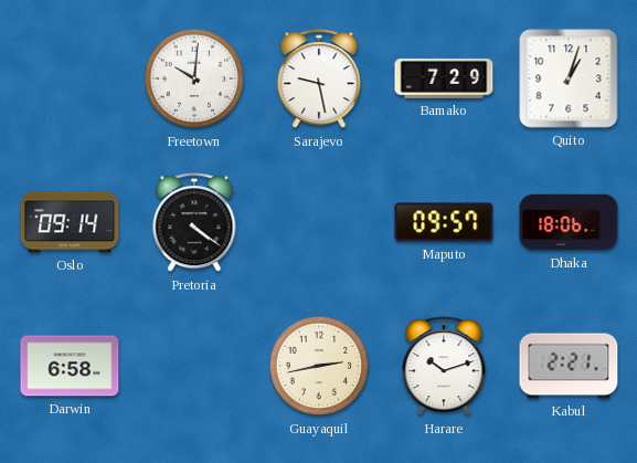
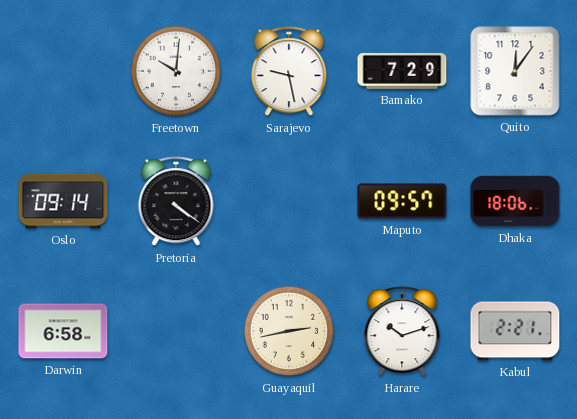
Quito: 1:03 -> 12:06 (515, 71)
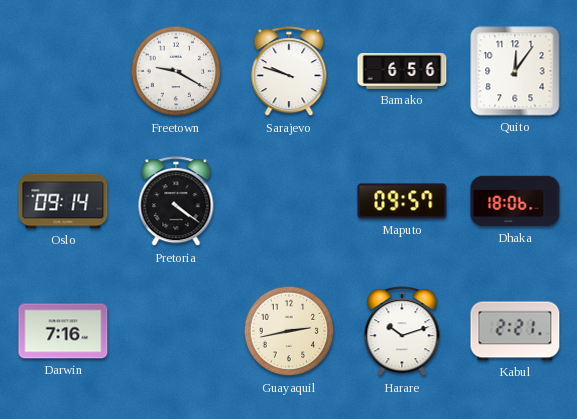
Freetown: 10:01 -> 9:20 (176, 71)
Sarajevo: 9:28 -> 9:48 (289, 72)
Bamako: 7:29 -> 6:56 (402, 71)
Darwin: 6:58 -> 7:16 (63, 331)
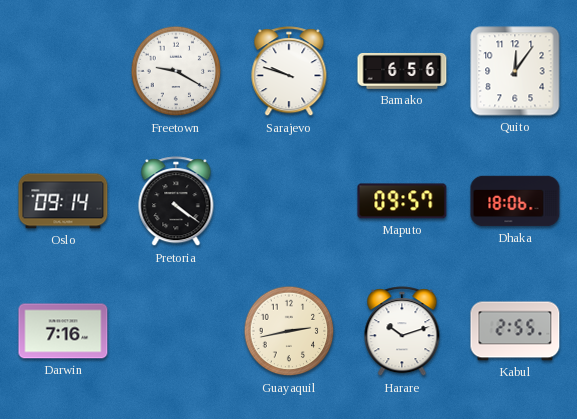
Kabul: 2:21 -> 2:55 (515, 331)
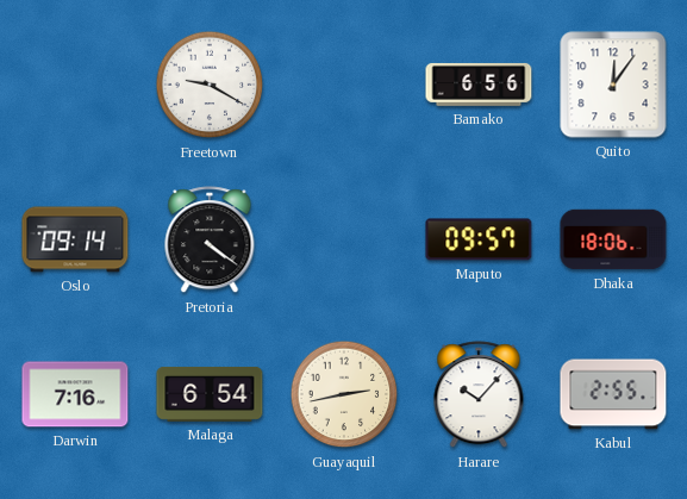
Sarajevo: 9:48 -> none (289, 72)
Malaga: none -> 6:54 (210, 394)
Harare: 10:12 -> 10:07 (479, 395)
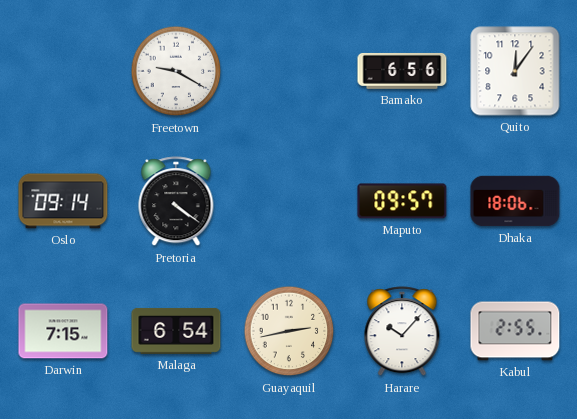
Darwin: 7:16 -> 7:15 (63, 331)
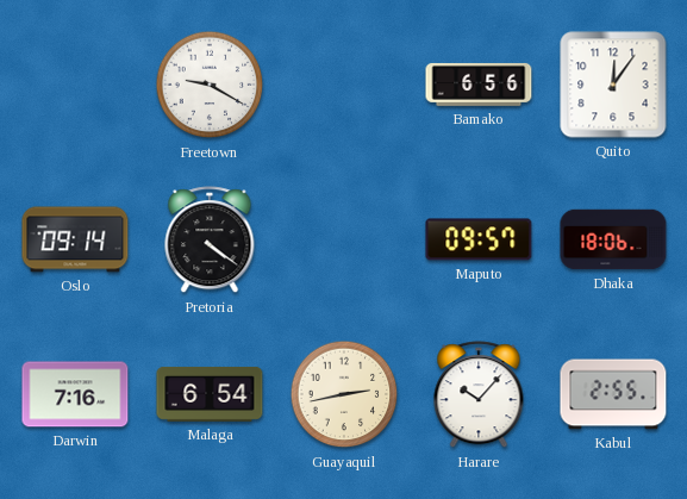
Darwin: 7:15 -> 7:16 (75, 394)
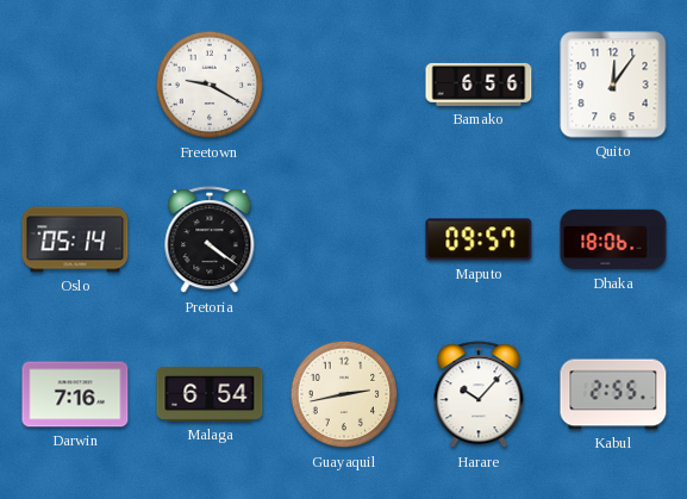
Oslo: 09:14 -> 05:14 (75, 239)
